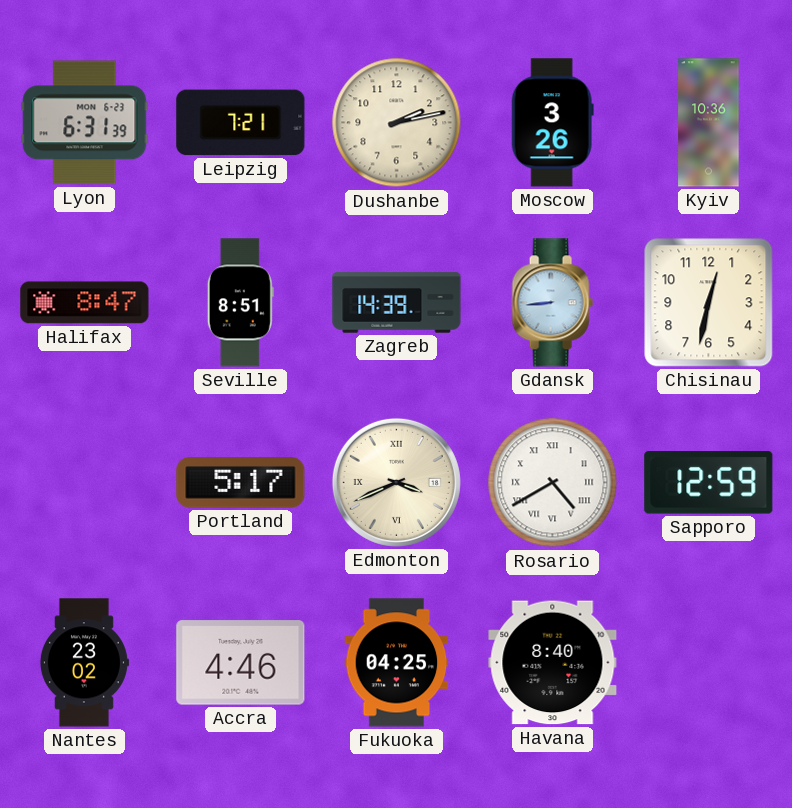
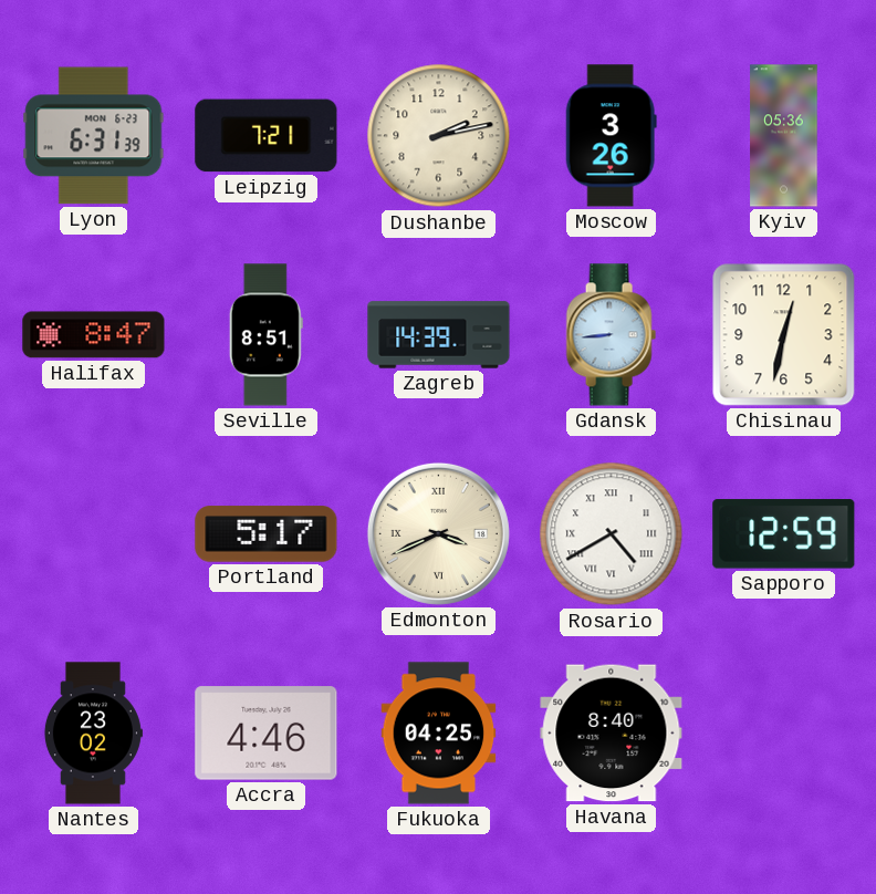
Kyiv: 10:36 -> 05:36 (784, 136)
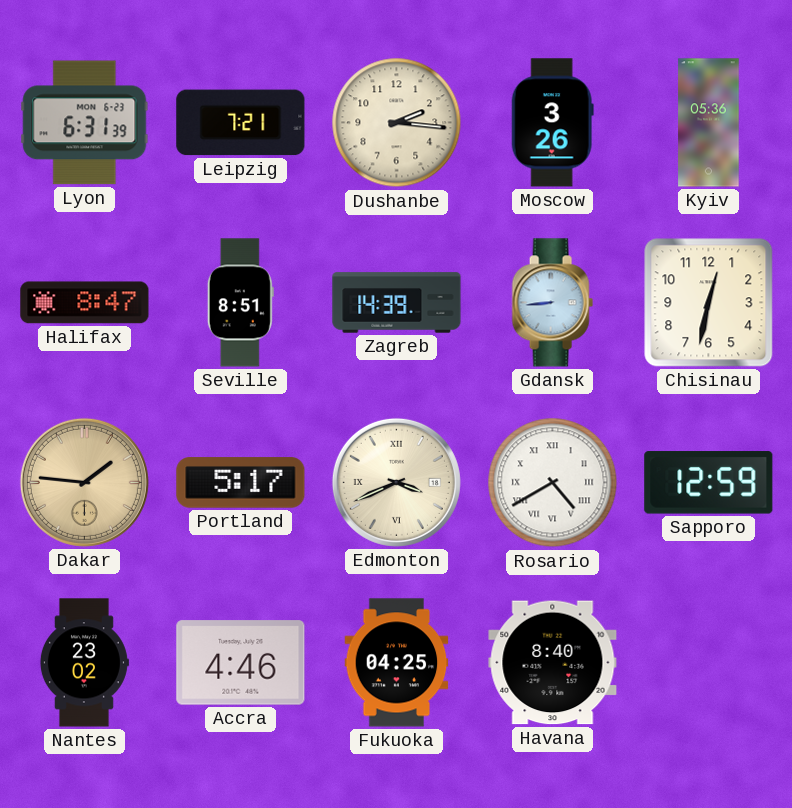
Dushanbe: 2:13 -> 2:16 (397, 123)
Dakar: none -> 1:46 (84, 482)
